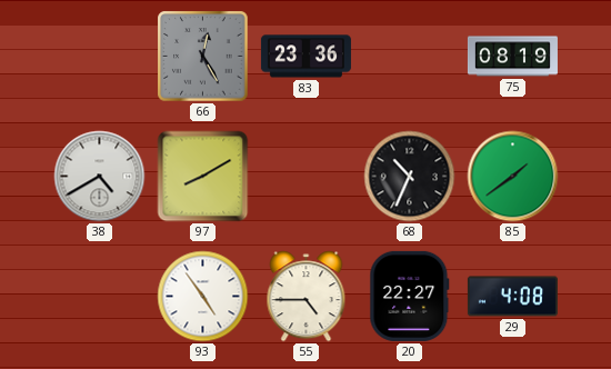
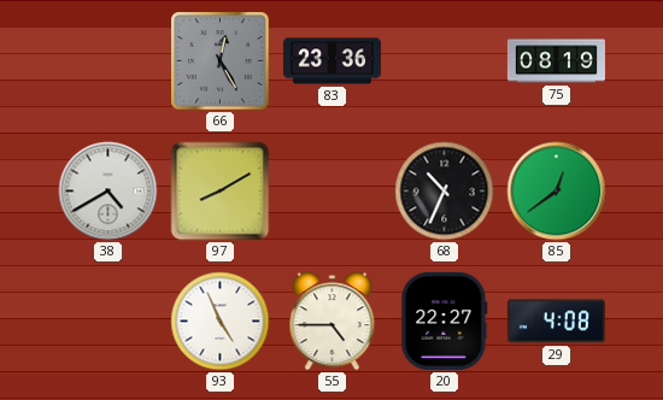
85: 1:39 -> 12:39 (557, 192)
93: 4:54 -> 4:56 (221, 322)
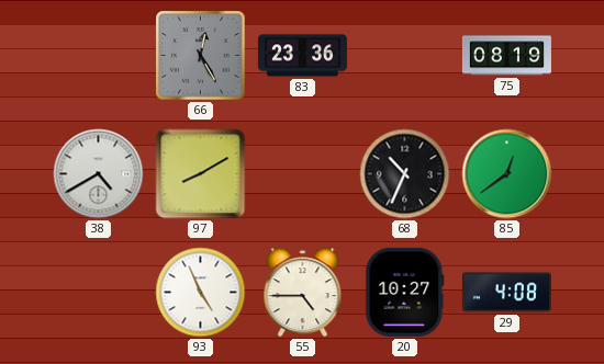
20: 22:27 -> 10:27 (405, 292)
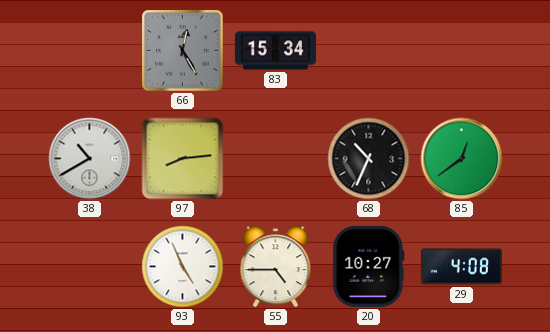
83: 23:36 -> 15:34 (275, 51)
75: 08:19 -> none (506, 56)
38: 4:40 -> 10:40 (90, 159)
97: 8:10 -> 8:14 (183, 159)
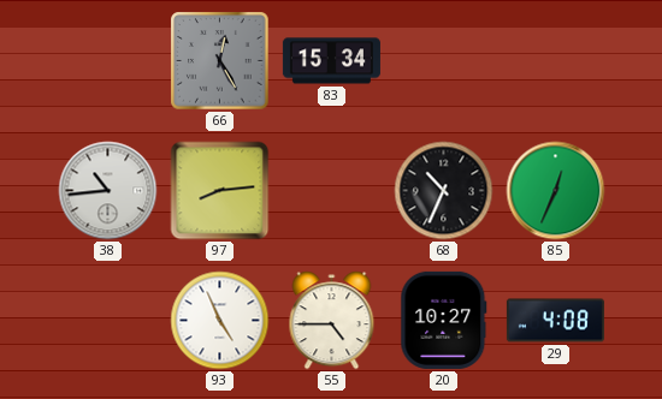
38: 10:40 -> 10:44 (108, 191)
85: 12:39 -> 12:34 (556, 191)
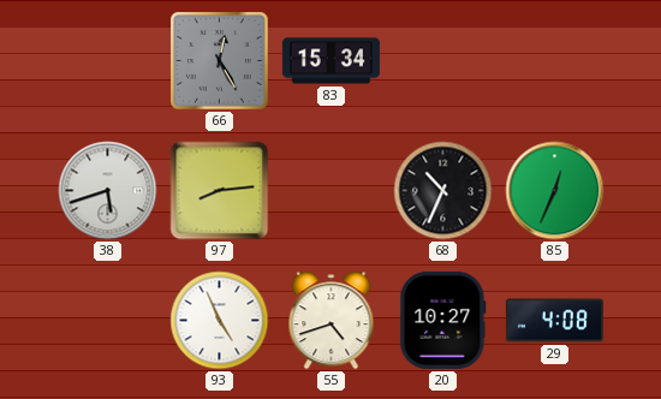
38: 10:44 -> 5:42 (108, 191)
55: 4:45 -> 4:42 (332, 321)
